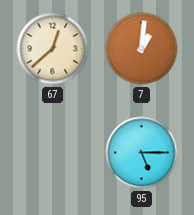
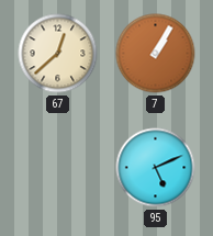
7: 1:01 -> 1:05 (156, 54)
95: 5:15 -> 5:11 (156, 168)
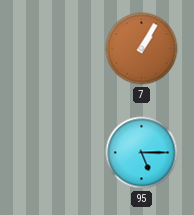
67: 12:38 -> none (58, 54)
95: 5:11 -> 5:15 (142, 153)
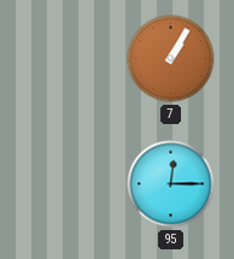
95: 5:15 -> 12:15 (171, 184)
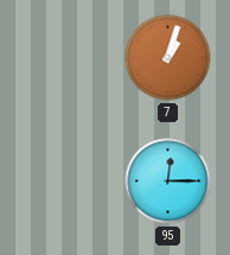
7: 1:05 -> 1:03 (168, 58)
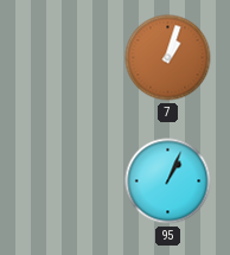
95: 12:15 -> 1:04 (168, 181)
